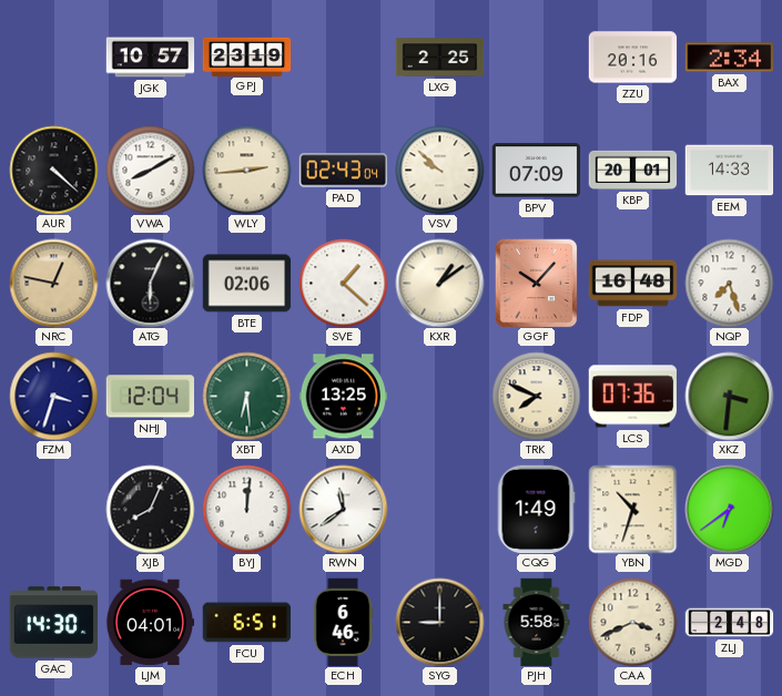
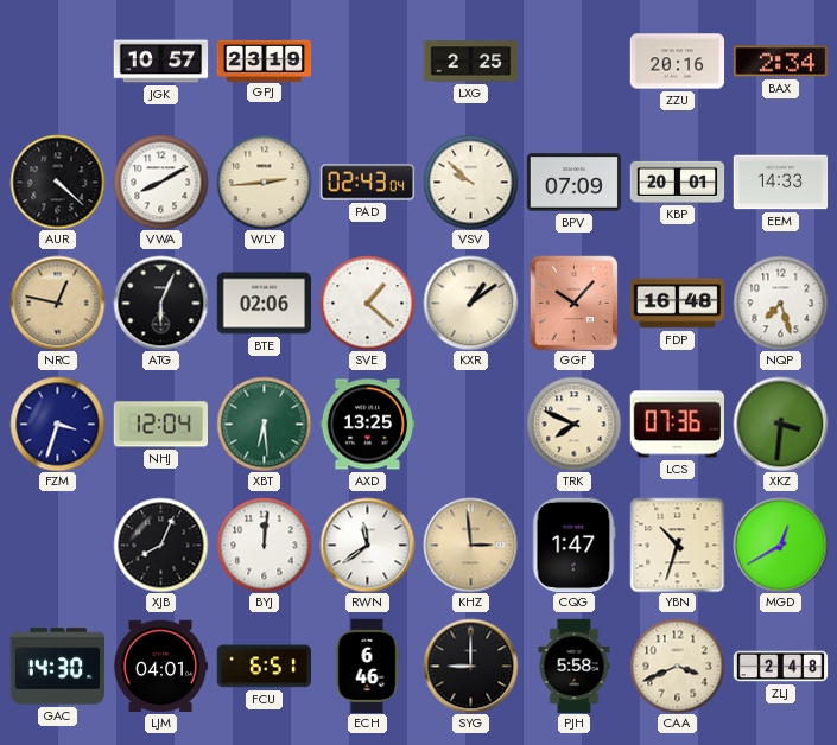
KHZ: none -> 2:59 (470, 545)
CQG: 1:49 -> 1:47 (573, 545)
MGD: 6:39 -> 12:40 (780, 545)
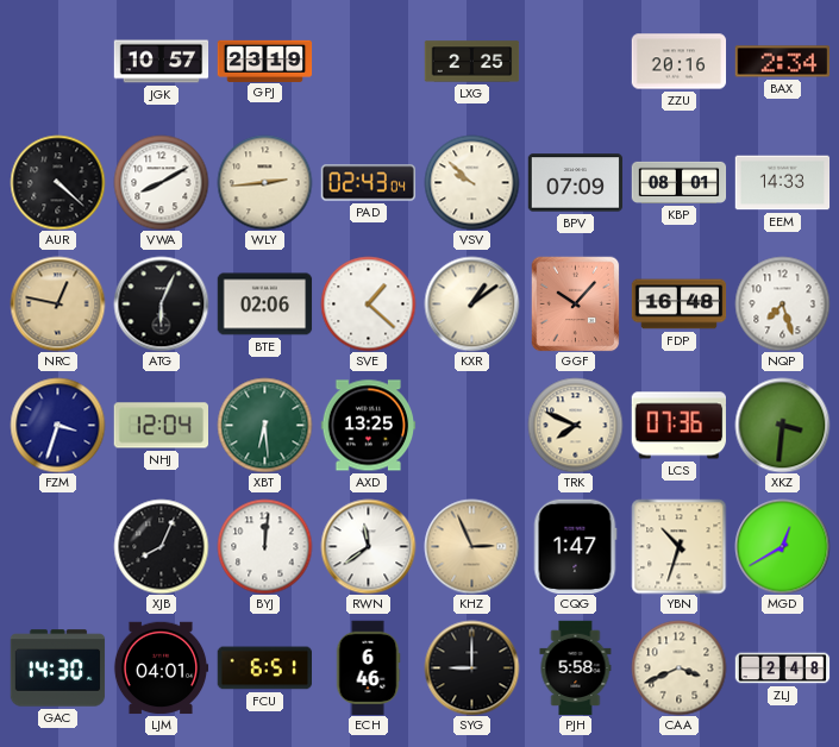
KBP: 20:01 -> 08:01 (678, 182)
KHZ: 2:59 -> 2:56 (471, 546)
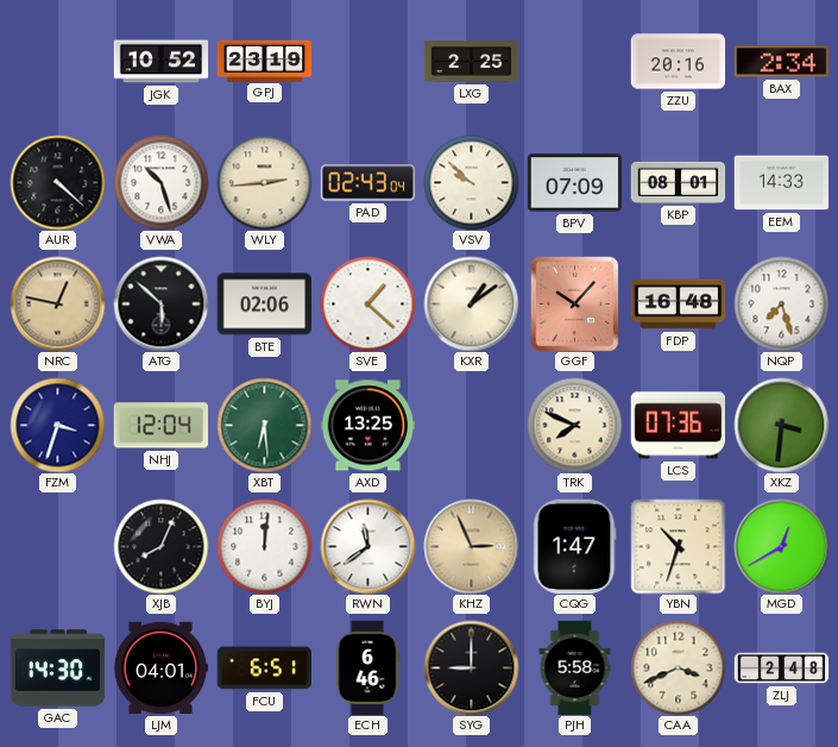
JGK: 10:57 -> 10:52 (160, 62)
VWA: 8:10 -> 10:27 (160, 182)
ATG: 6:04 -> 5:52 (160, 303)
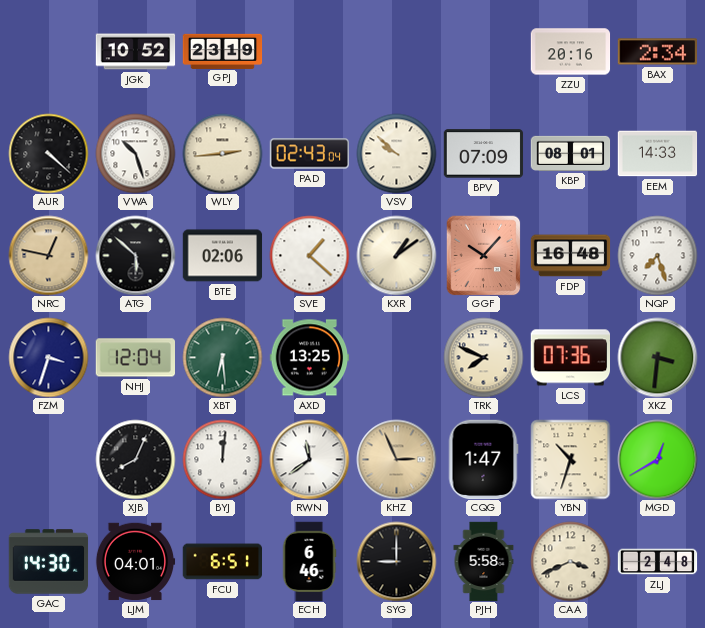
LXG: 2:25 -> none (471, 62)
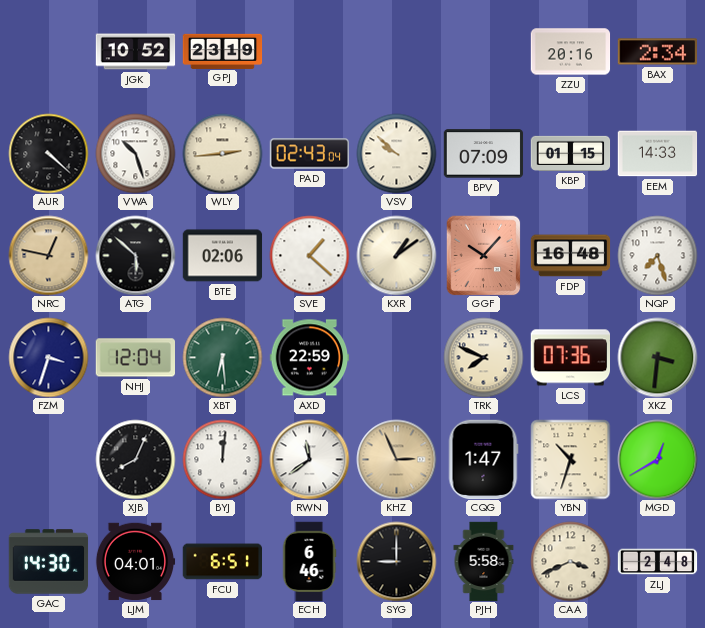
KBP: 08:01 -> 01:15 (570, 153)
AXD: 13:25 -> 22:59 (309, 358)
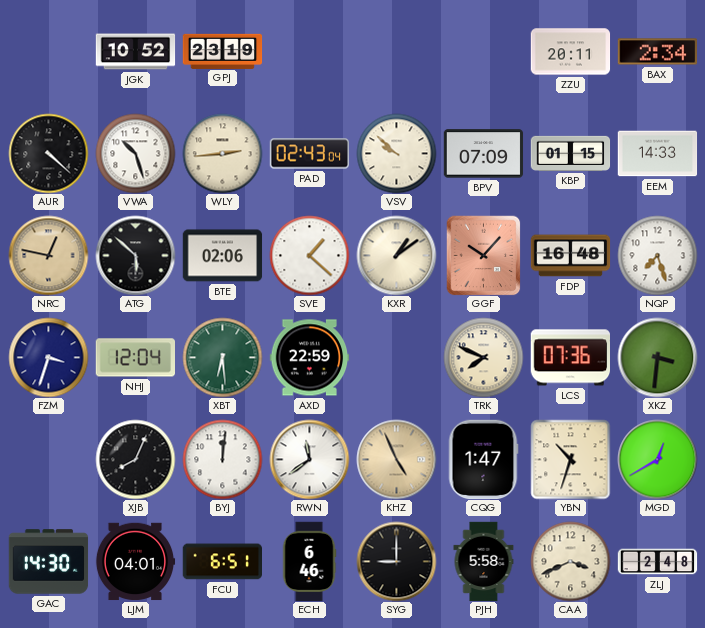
ZZU: 20:16 -> 20:11 (570, 52)
KHZ: 2:56 -> 4:56 (396, 459)
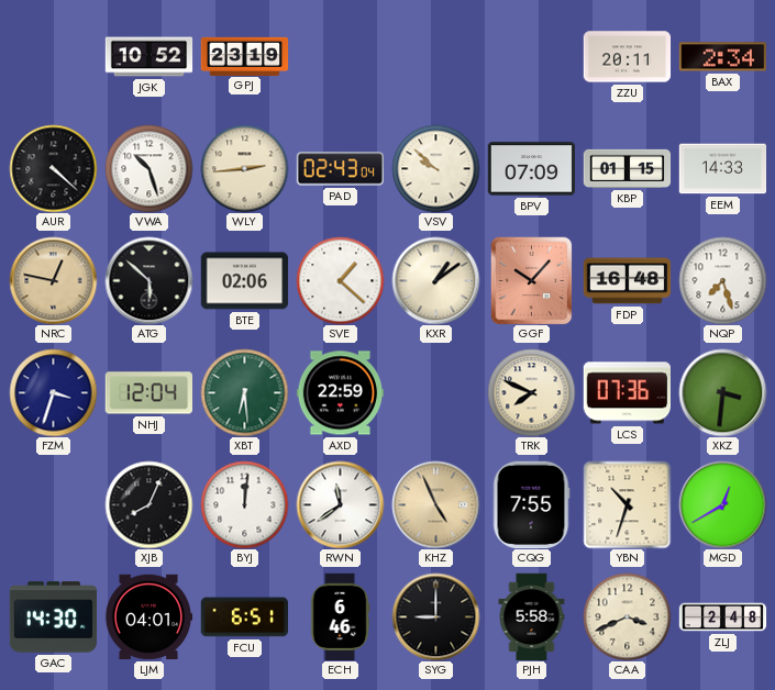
CQG: 1:47 -> 7:55 (531, 504)
